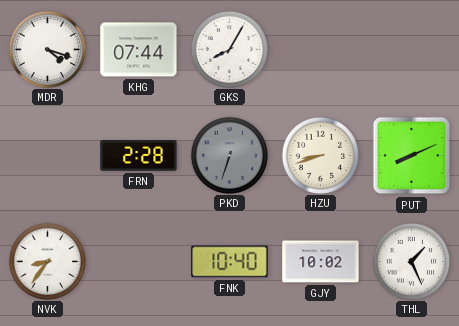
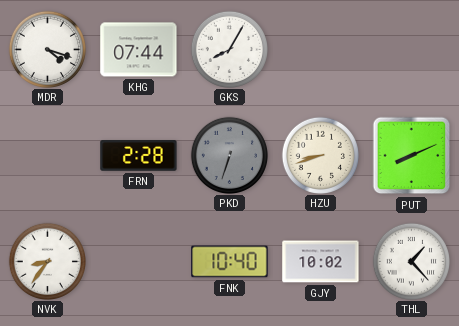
THL: 1:26 -> 1:23 (411, 261)
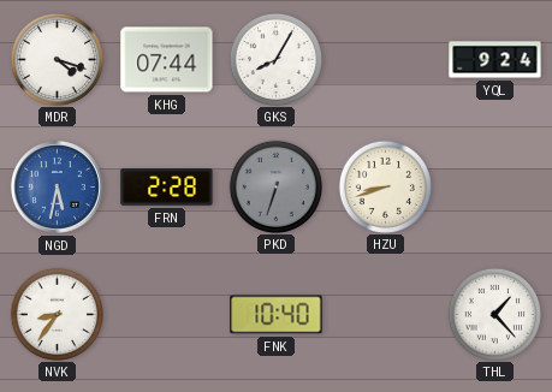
YQL: none -> 9:24 (495, 60)
NGD: none -> 5:32 (58, 188)
PUT: 8:11 -> none (412, 156)
GJY: 10:02 -> none (321, 262)
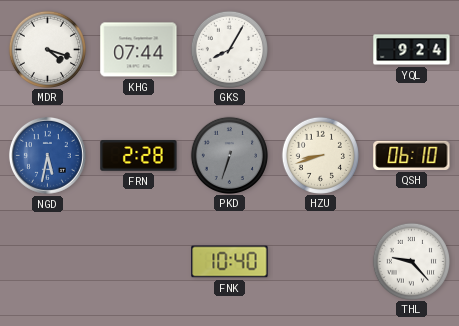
QSH: none -> 06:10 (412, 155)
NVK: 8:36 -> none (57, 314)
THL: 1:23 -> 9:23 (411, 261)
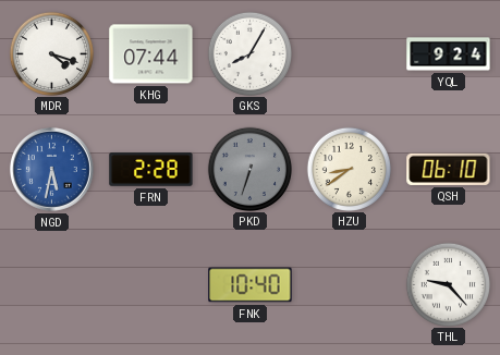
HZU: 8:42 -> 8:39 (349, 169)
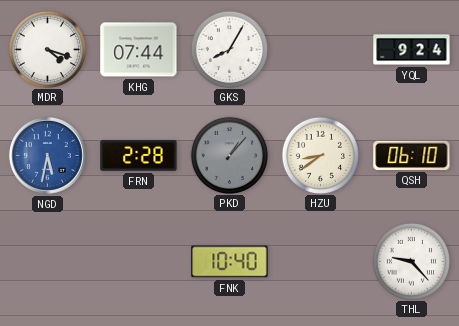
PKD: 6:33 -> 1:07 (229, 155)
